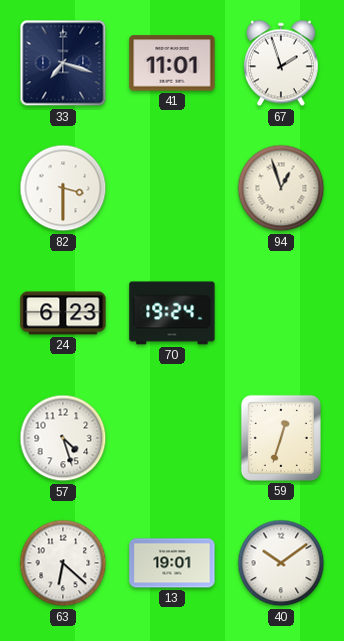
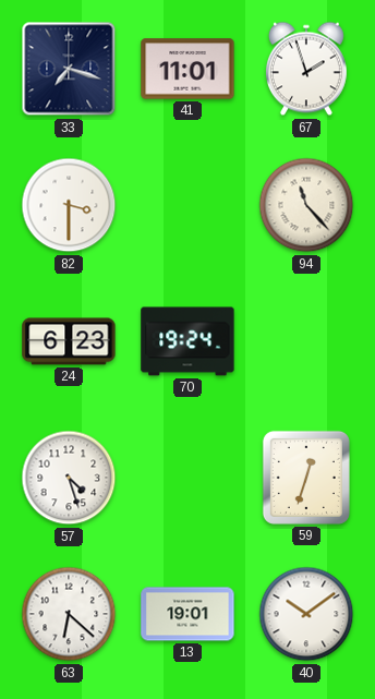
94: 12:57 -> 11:23 (306, 205)
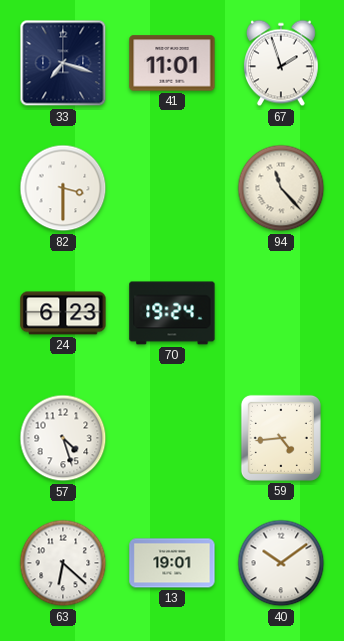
59: 12:33 -> 4:44 (281, 438)
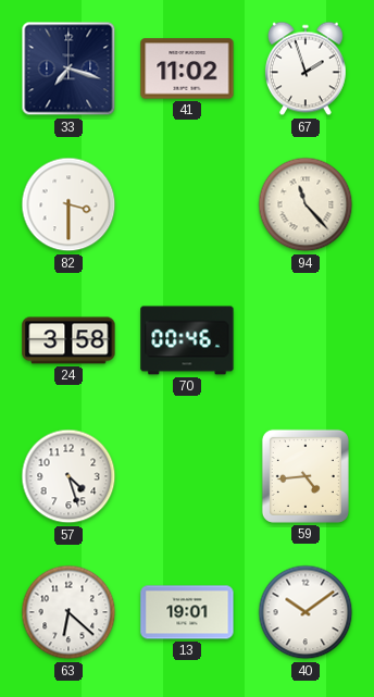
41: 11:01 -> 11:02 (187, 69)
24: 6:23 -> 3:58 (68, 340)
70: 19:24 -> 00:46 (187, 340)
